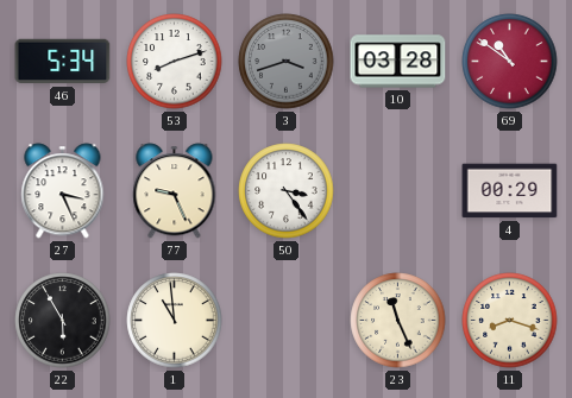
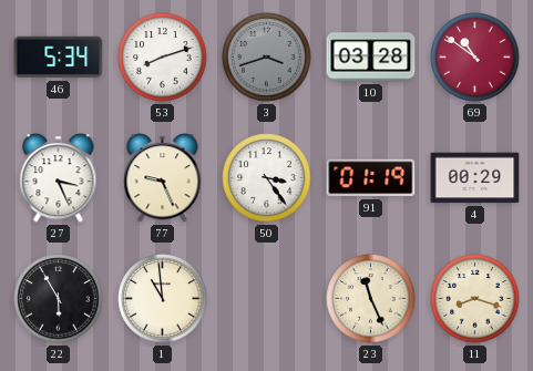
91: none -> 01:19 (371, 178)
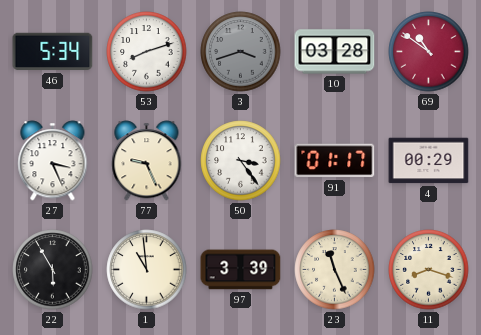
91: 01:19 -> 01:17 (335, 161)
97: none -> 3:39 (241, 270)
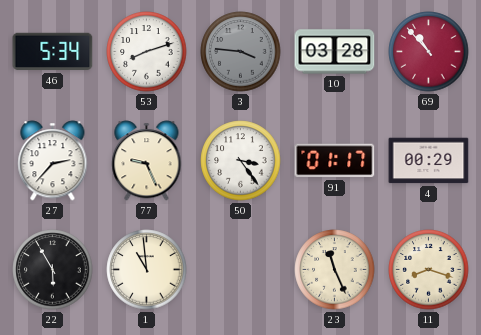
3: 3:42 -> 3:46 (241, 52)
69: 10:51 -> 10:53 (429, 52)
27: 3:26 -> 2:37 (53, 161)
97: 3:39 -> none (241, 270)
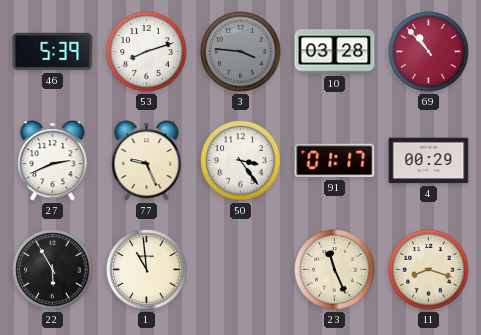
46: 5:34 -> 5:39 (53, 52)
27: 2:37 -> 2:41 (53, 161)
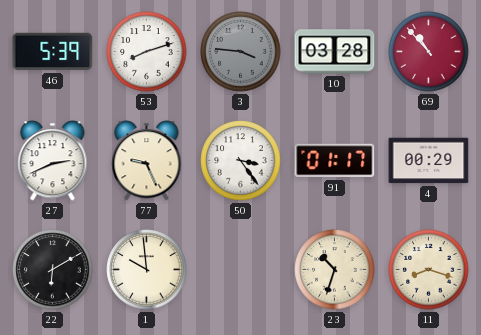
22: 5:55 -> 6:10 (53, 270)
1: 10:59 -> 9:59 (147, 270)
23: 11:26 -> 10:33 (335, 270)
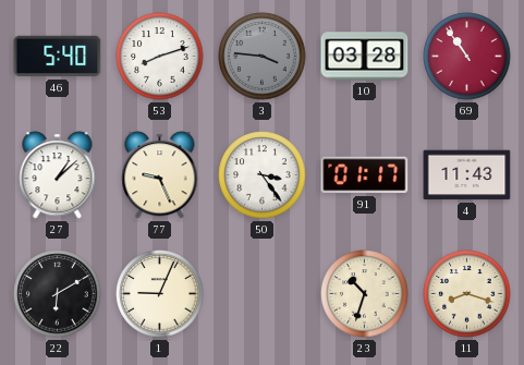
46: 5:39 -> 5:40 (58, 57)
69: 10:53 -> 10:54 (467, 57)
27: 2:41 -> 1:08 (58, 175)
4: 00:29 -> 11:43 (467, 175)
1: 9:59 -> 9:04 (160, 294)
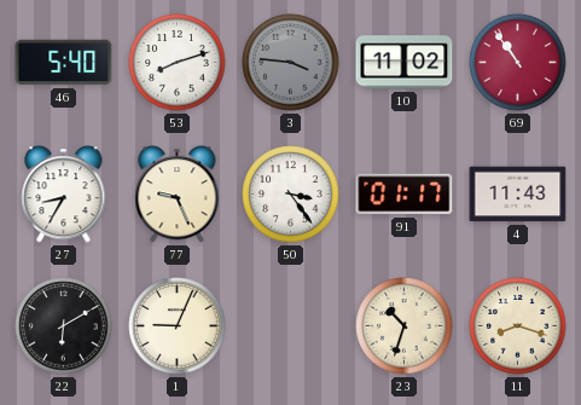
10: 03:28 -> 11:02 (405, 63)
27: 1:08 -> 8:35 (64, 195)
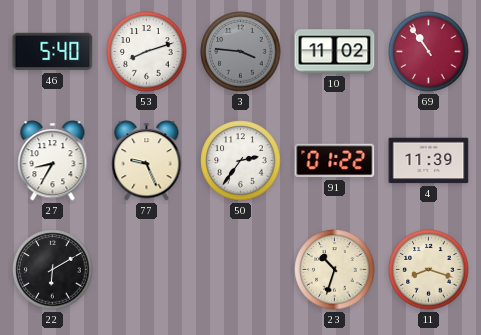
50: 3:24 -> 2:36 (241, 161)
91: 01:17 -> 01:22 (335, 161)
4: 11:43 -> 11:39 (429, 161)
1: 9:04 -> none (178, 326)
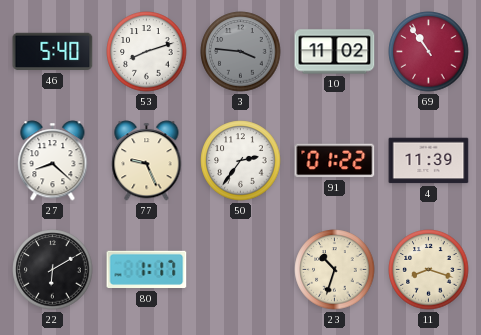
27: 8:35 -> 8:22 (53, 161)
80: none -> 1:17 (147, 270)
